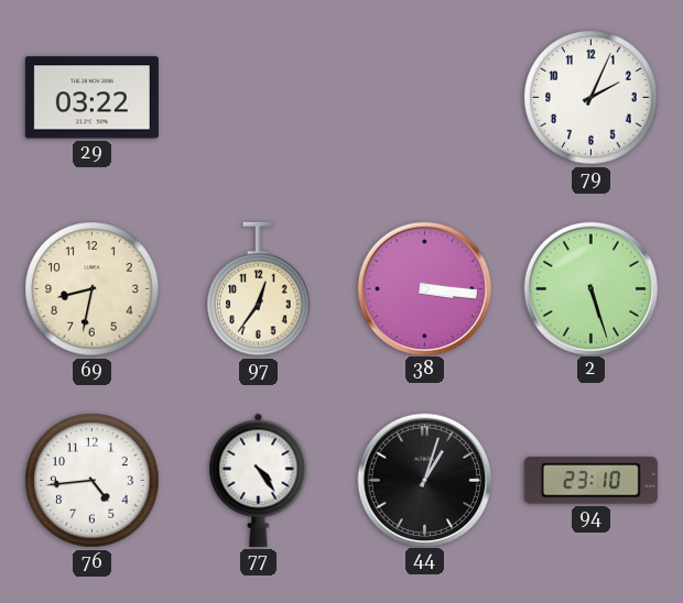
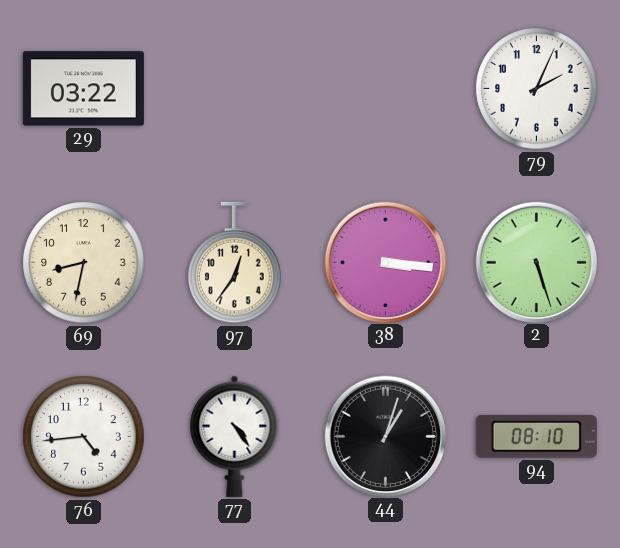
94: 23:10 -> 08:10 (536, 437)
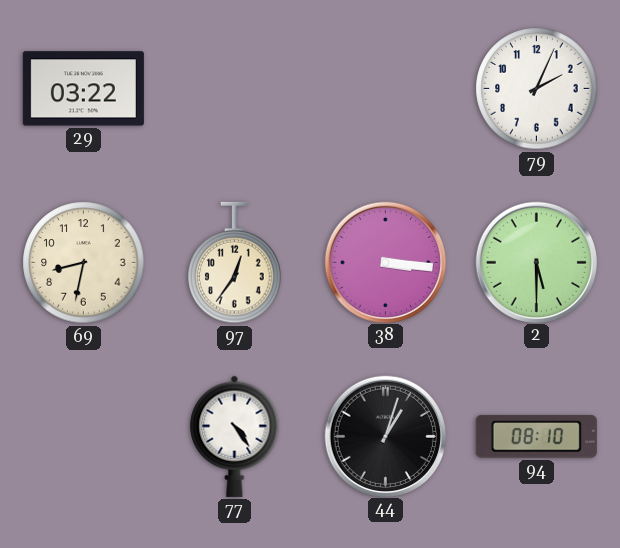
2: 5:27 -> 5:30 (536, 262)
76: 4:44 -> none (84, 437)
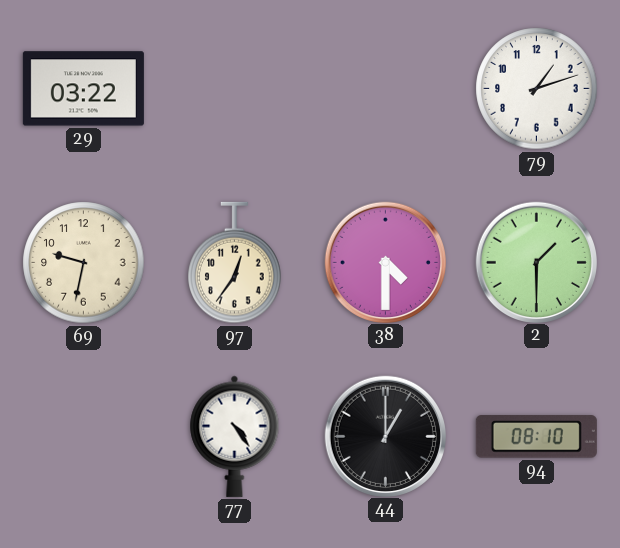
79: 2:04 -> 1:12 (537, 89)
69: 8:32 -> 9:32 (84, 263)
38: 3:16 -> 4:30 (385, 262)
2: 5:30 -> 1:30 (536, 262)
44: 1:03 -> 1:00 (385, 436)
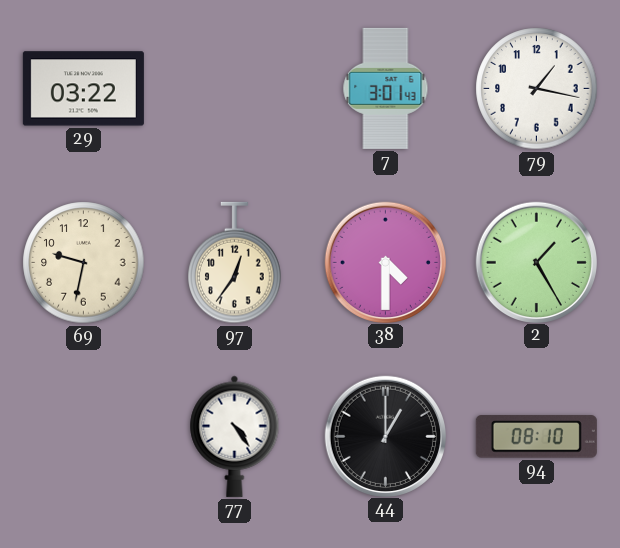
7: none -> 3:01 (386, 88)
79: 1:12 -> 1:17 (537, 89)
2: 1:30 -> 1:25 (536, 262)
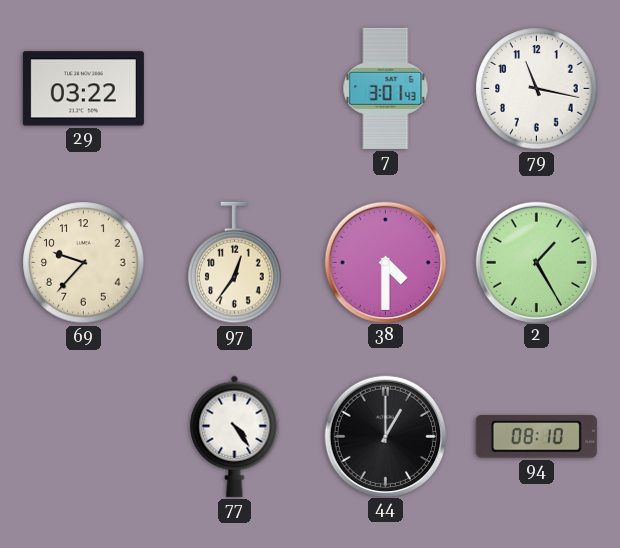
79: 1:17 -> 11:17 (537, 89)
69: 9:32 -> 9:37 (84, 263)
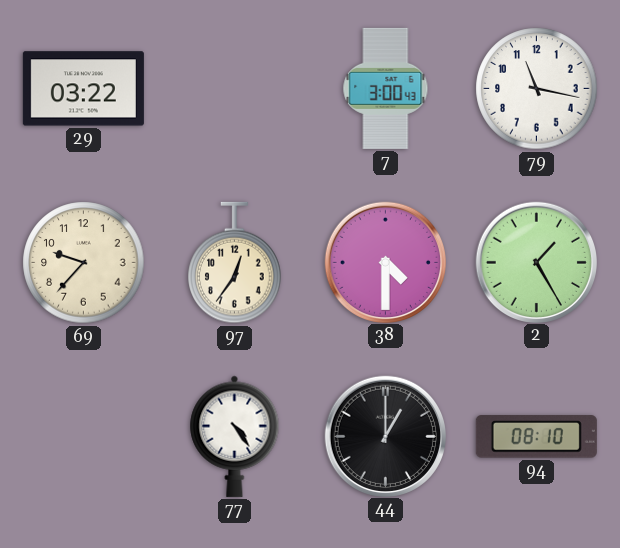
7: 3:01 -> 3:00 (386, 88)
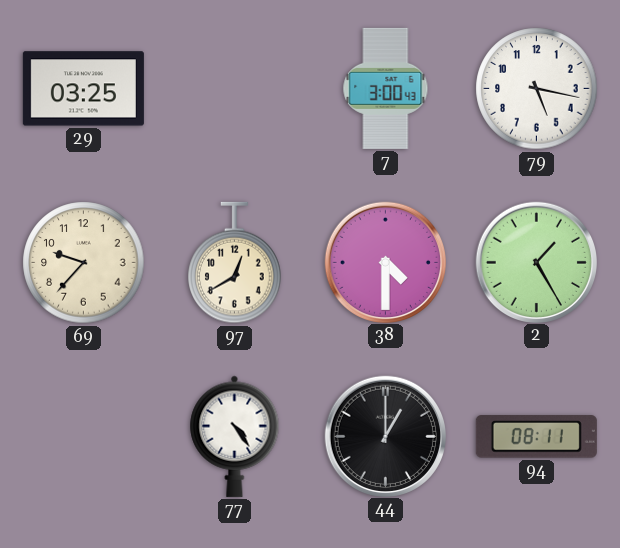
29: 03:22 -> 03:25 (83, 89)
79: 11:17 -> 5:17 (537, 89)
97: 12:36 -> 12:40 (235, 263)
94: 08:10 -> 08:11 (536, 437)
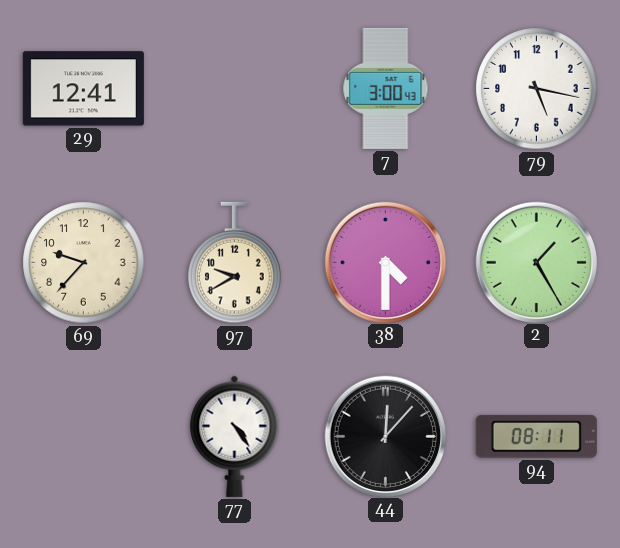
29: 03:25 -> 12:41 (83, 89)
97: 12:40 -> 9:40 (235, 263)
44: 1:00 -> 12:07 (385, 436)
